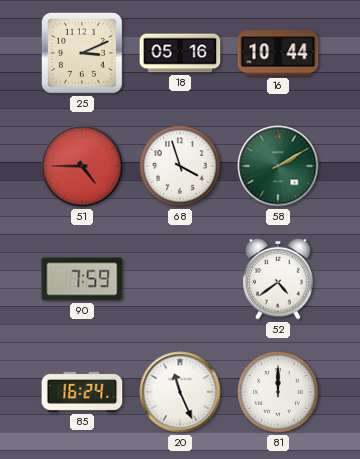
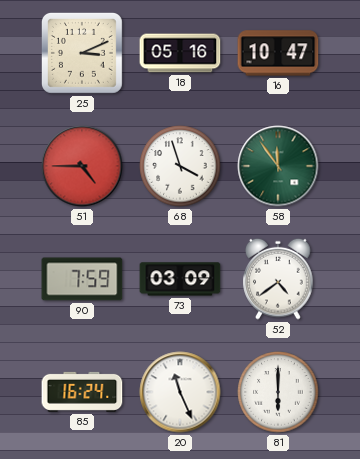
16: 10:44 -> 10:47 (278, 53)
58: 2:10 -> 11:54 (278, 166)
73: none -> 03:09 (180, 279)
81: 12:00 -> 6:00 (278, 392)
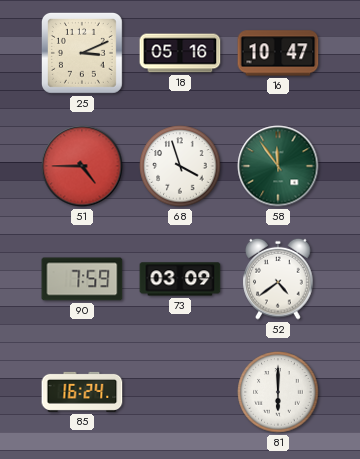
20: 11:26 -> none (180, 392)
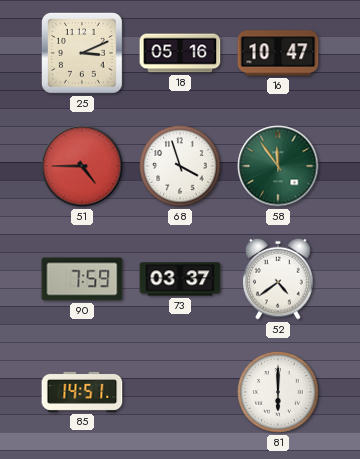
73: 03:09 -> 03:37 (180, 279)
85: 16:24 -> 14:51 (82, 392)
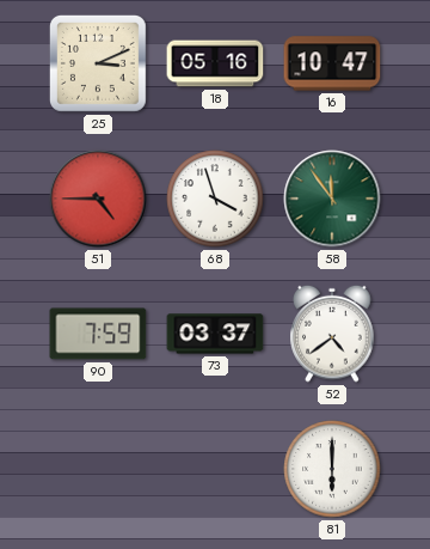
85: 14:51 -> none (82, 392)
